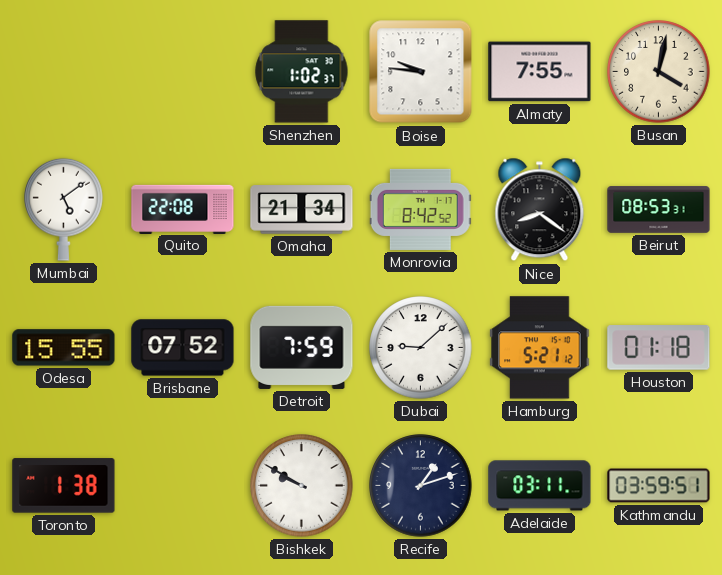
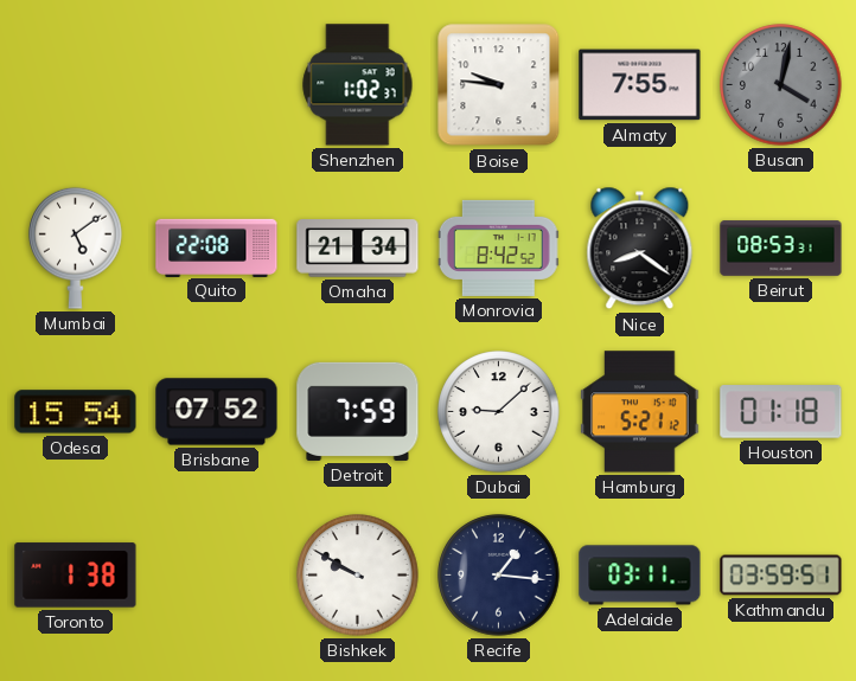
Busan dial: cream -> grey (781, 85)
Odesa: 15:55 -> 15:54 (76, 412)
Recife: 1:12 -> 1:16 (499, 576)
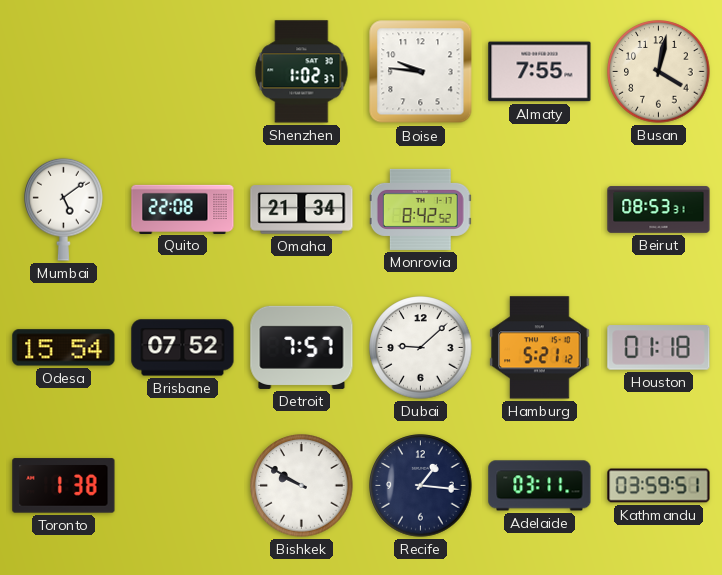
Busan dial: grey -> cream (659, 72)
Nice: 8:21 -> none (640, 249)
Detroit: 7:59 -> 7:57 (302, 347)
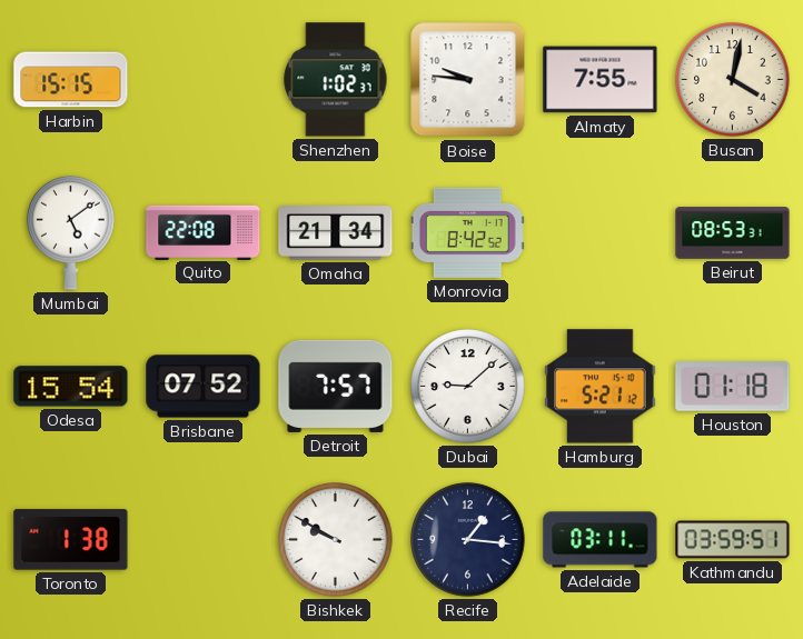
Harbin: none -> 15:15 (71, 80)
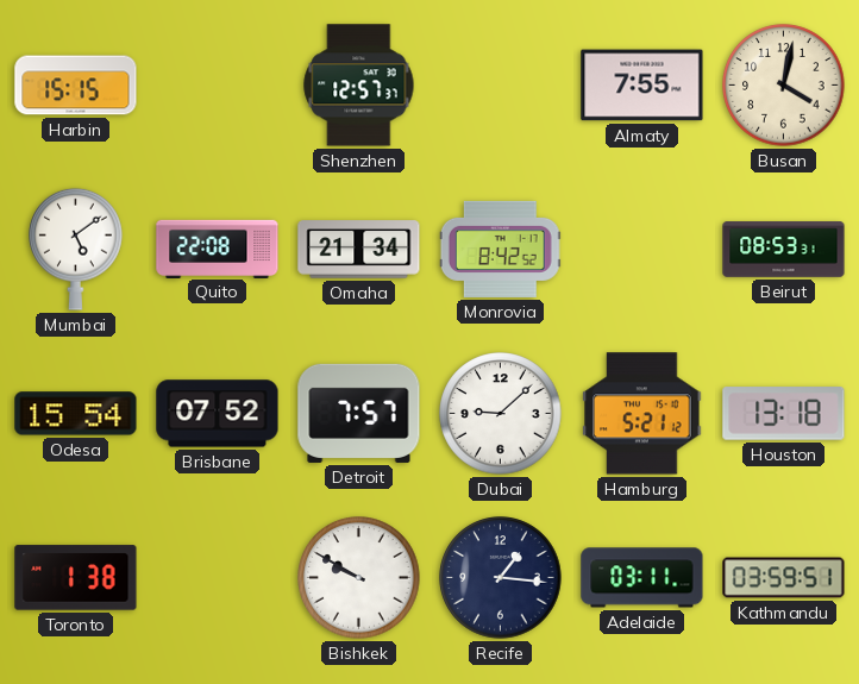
Shenzhen: 1:02 -> 12:57 (359, 86)
Boise: 9:46 -> none (468, 80)
Houston: 01:18 -> 13:18 (784, 414)
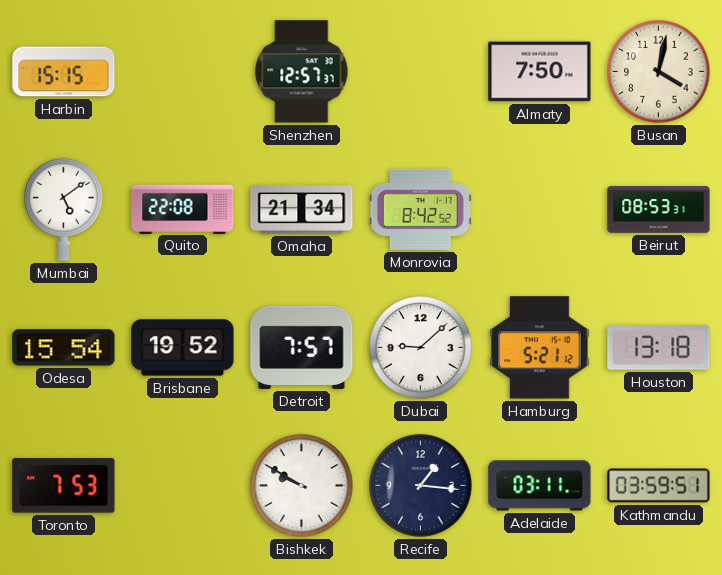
Almaty: 7:55 -> 7:50 (540, 72)
Brisbane: 07:52 -> 19:52 (183, 348)
Toronto: 1:38 -> 7:53 (64, 486)
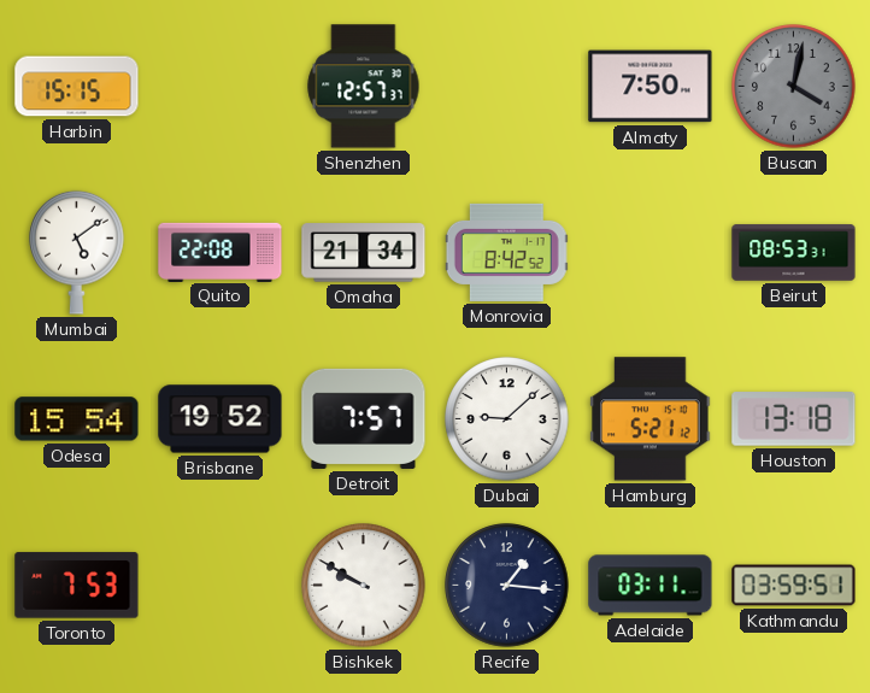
Busan dial: cream -> grey (794, 87)
